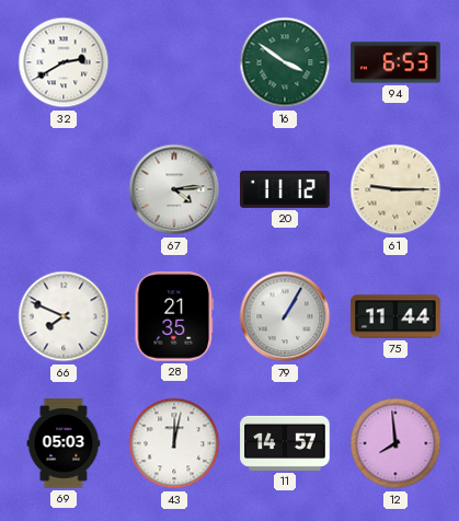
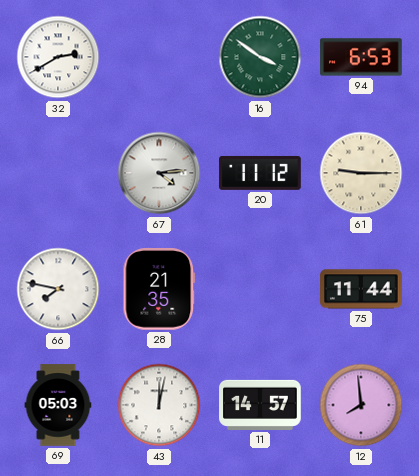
66: 7:49 -> 7:47 (58, 289)
79: 1:05 -> none (285, 316)
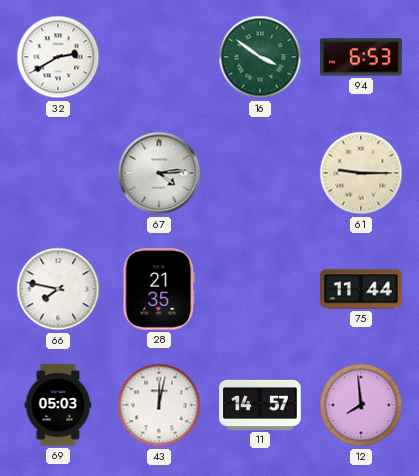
20: 11:12 -> none (260, 173)
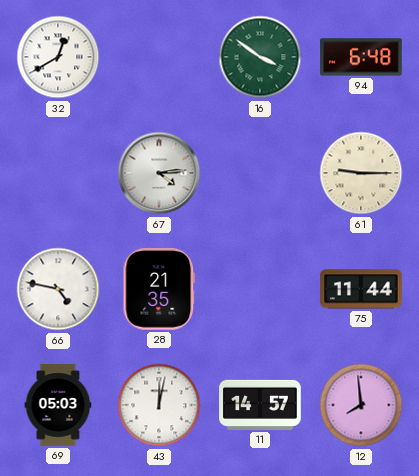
32: 2:40 -> 12:40 (58, 57)
94: 6:53 -> 6:48 (361, 57)
66: 7:47 -> 4:47 (58, 289)
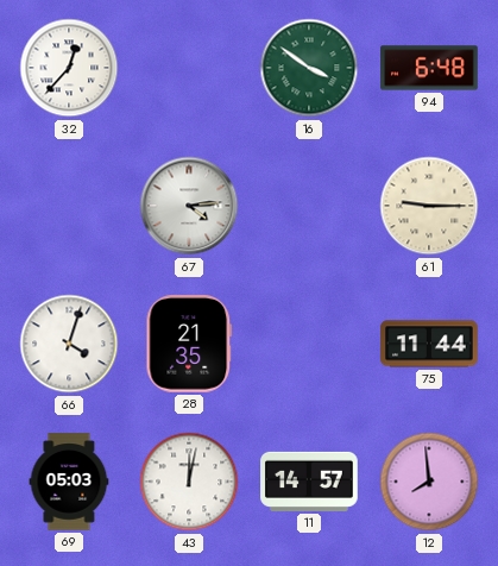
32: 12:40 -> 12:37 (69, 68)
66: 4:47 -> 4:03 (69, 344)
